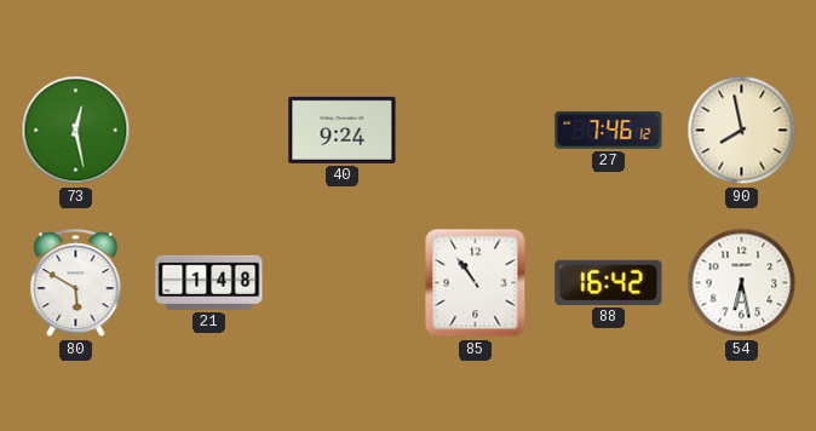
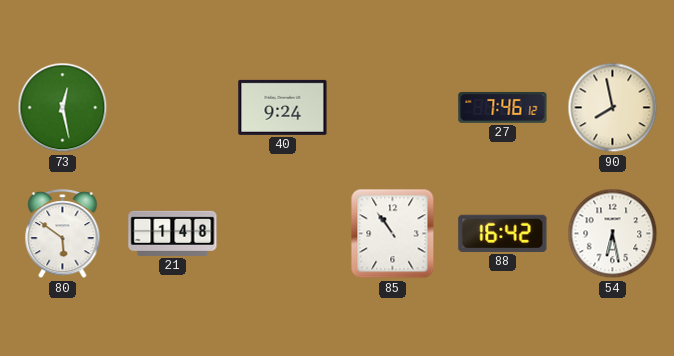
80: 5:50 -> 5:51 (63, 234)
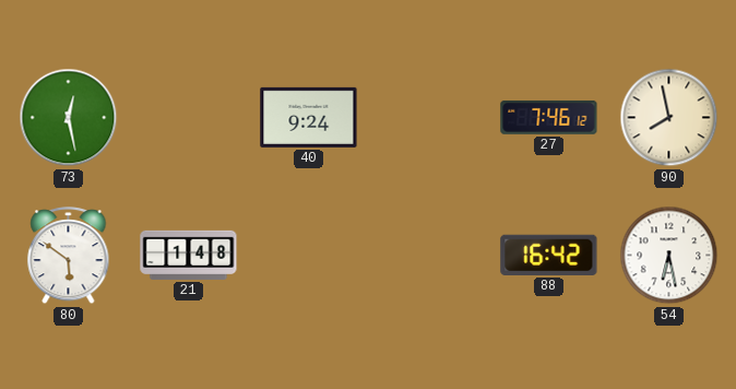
85: 10:54 -> none (393, 234)
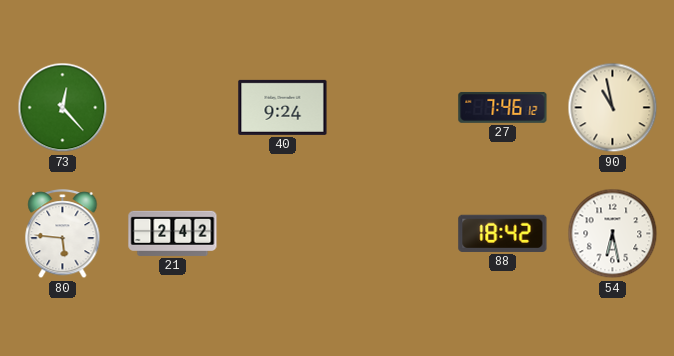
73: 12:28 -> 12:23 (63, 108)
90: 7:58 -> 10:58 (613, 108)
80: 5:51 -> 5:46 (63, 234)
21: 1:48 -> 2:42 (173, 233)
88: 16:42 -> 18:42 (503, 233)
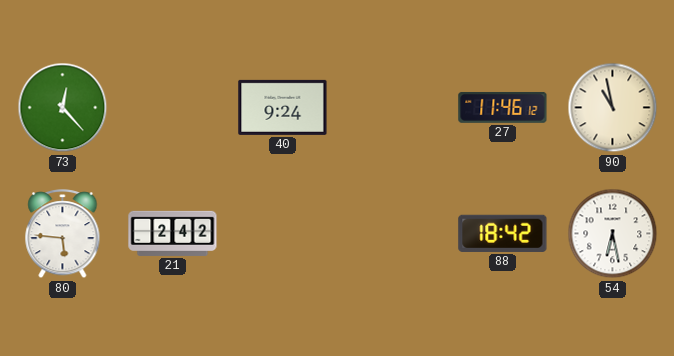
27: 7:46 -> 11:46 (503, 107)
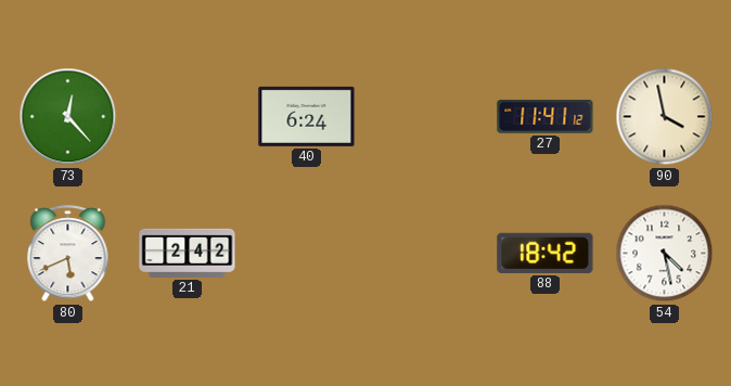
40: 9:24 -> 6:24 (307, 116)
27: 11:46 -> 11:41 (546, 116)
90: 10:58 -> 3:58 (665, 117)
80: 5:46 -> 5:41 (68, 254)
54: 6:28 -> 4:28 (665, 254)
